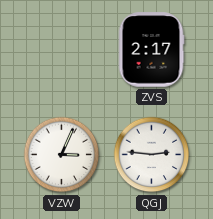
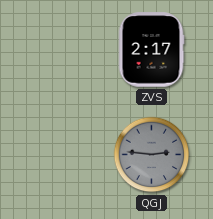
VZW: 3:04 -> none (62, 155)
QGJ dial: white -> grey (152, 155)
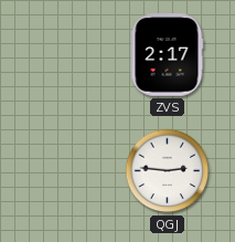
QGJ dial: grey -> white (168, 171)
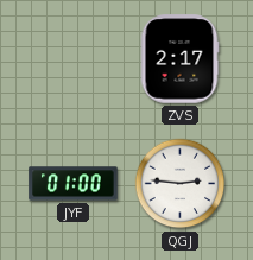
JYF: none -> 01:00 (74, 184)
